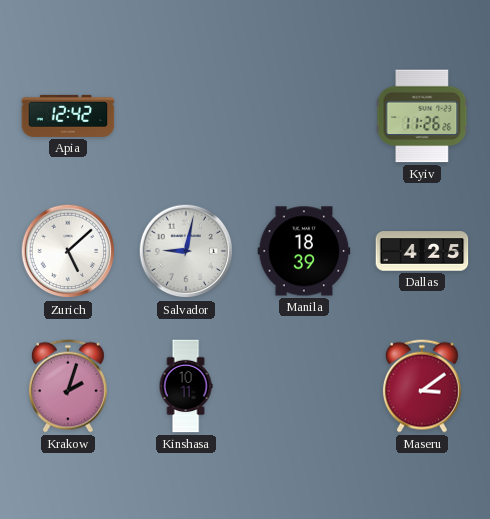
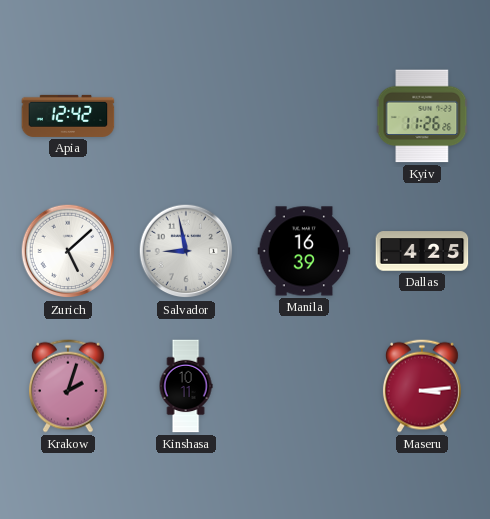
Salvador: 9:02 -> 8:58 (186, 251)
Manila: 18:39 -> 16:39 (304, 251)
Maseru: 3:09 -> 3:14 (422, 386)
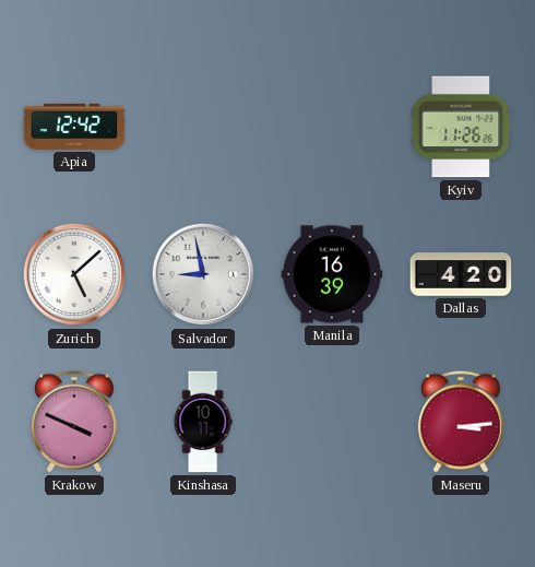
Dallas: 4:25 -> 4:20 (461, 274)
Krakow: 2:03 -> 3:49 (74, 422)
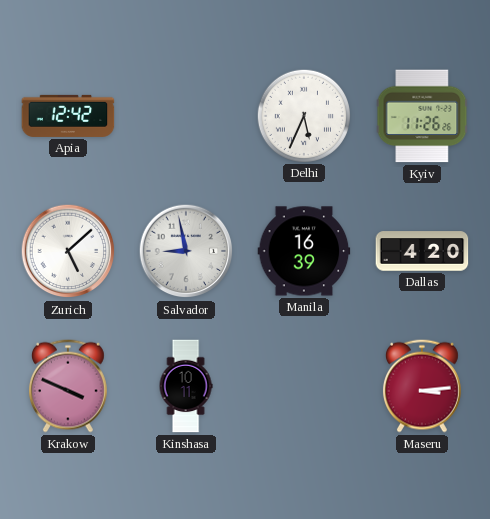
Delhi: none -> 5:34 (303, 115)
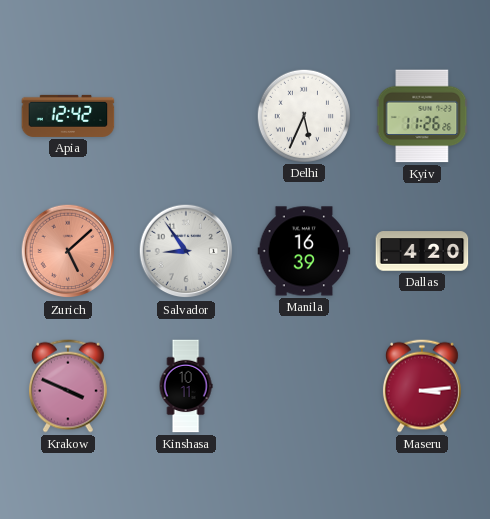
Zurich dial: white -> salmon (68, 251)
Salvador: 8:58 -> 8:54 (186, 251)
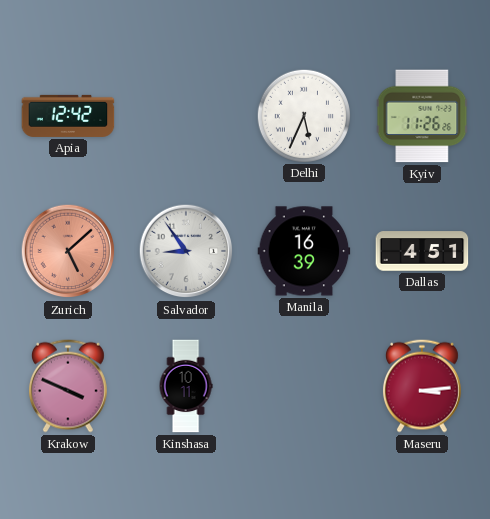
Dallas: 4:20 -> 4:51 (422, 251)
